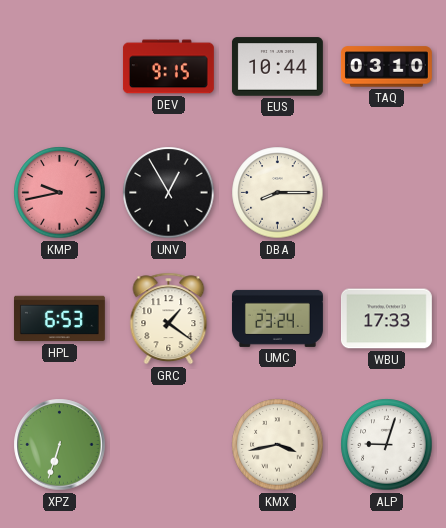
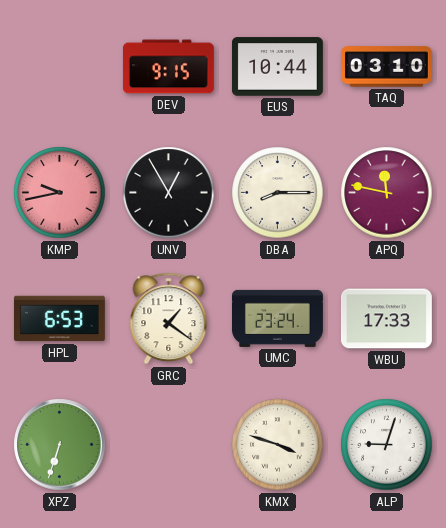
APQ: none -> 11:47 (387, 193)
KMX: 3:43 -> 3:48 (278, 445)
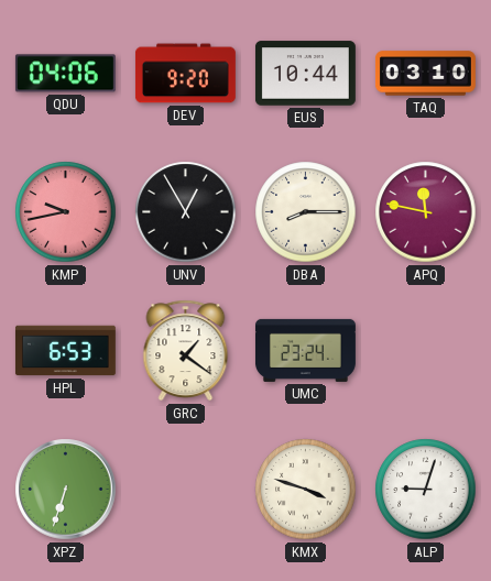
QDU: none -> 04:06 (65, 74)
DEV: 9:15 -> 9:20 (185, 74)
WBU: 17:33 -> none (386, 319)
